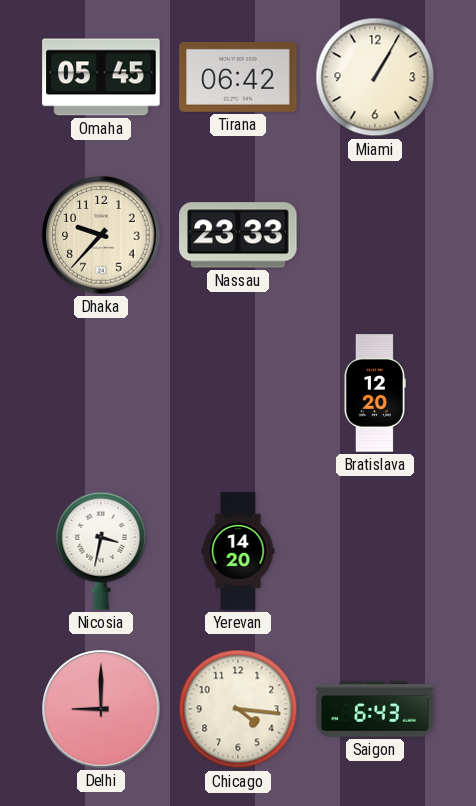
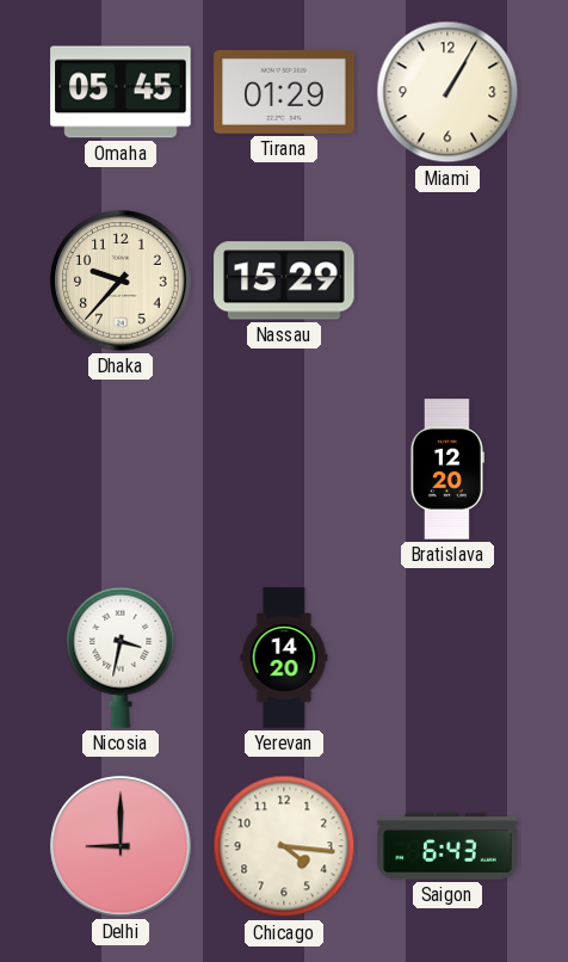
Tirana: 06:42 -> 01:29 (284, 92)
Nassau: 23:33 -> 15:29 (284, 280)
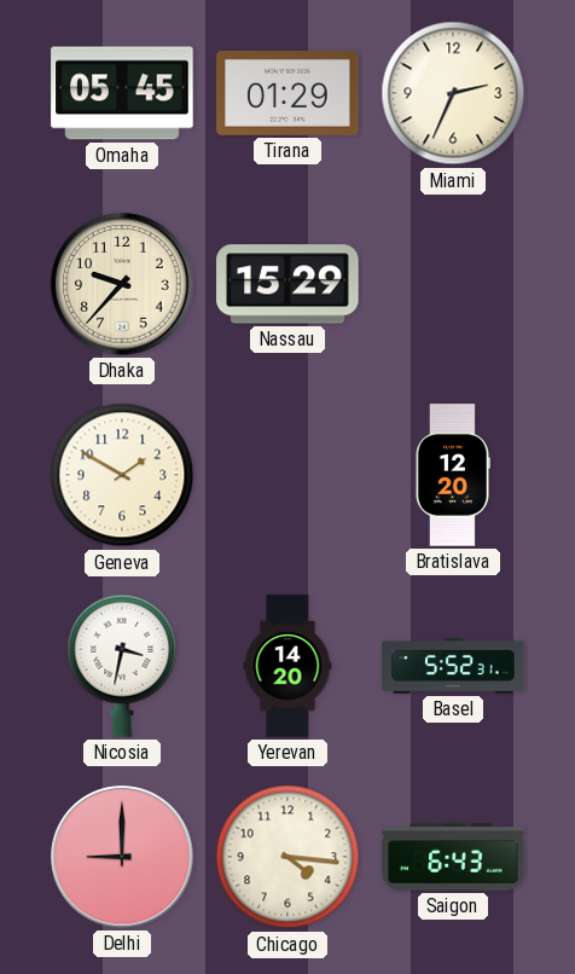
Miami: 1:05 -> 2:34 (453, 93)
Geneva: none -> 1:50 (122, 475)
Basel: none -> 5:52 (453, 667)
